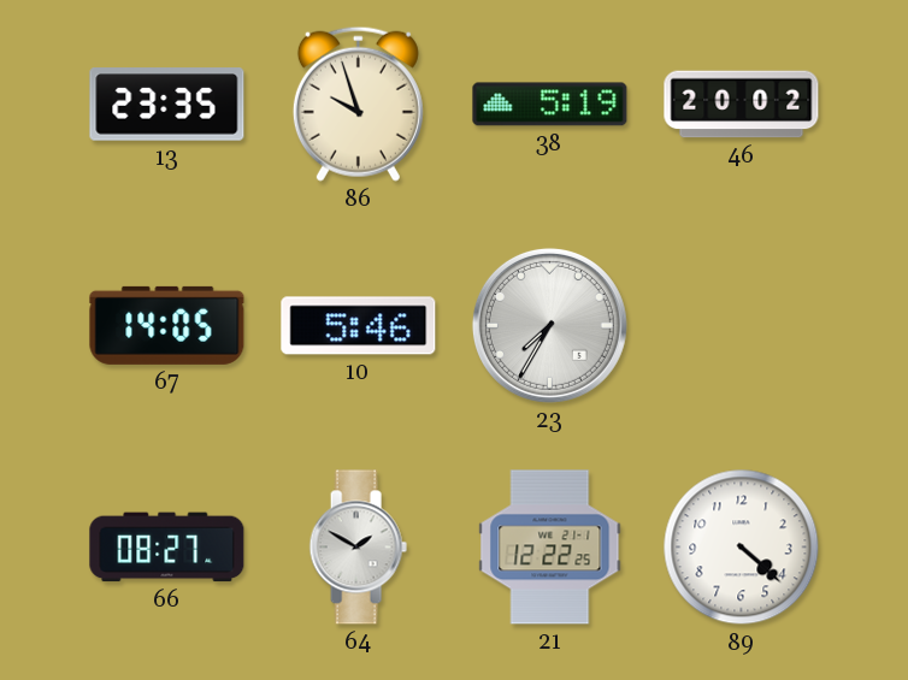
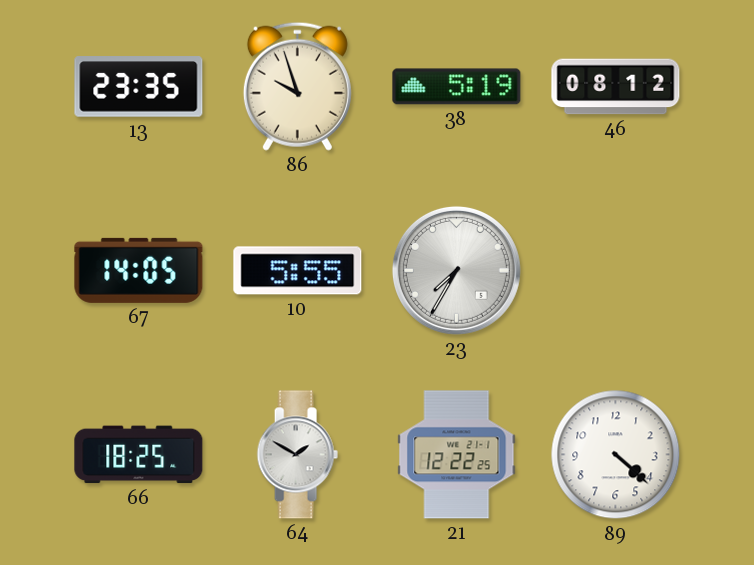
46: 20:02 -> 08:12 (616, 87)
10: 5:46 -> 5:55 (298, 271)
66: 08:27 -> 18:25 (139, 455)
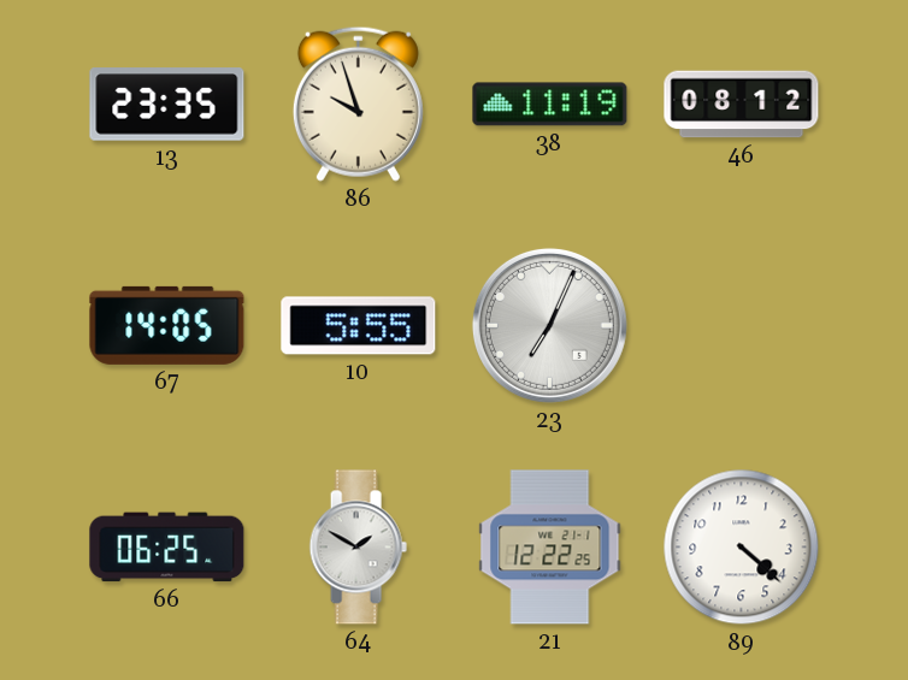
38: 5:19 -> 11:19 (550, 105)
23: 7:35 -> 7:04 (549, 325)
66: 18:25 -> 06:25 (167, 548)
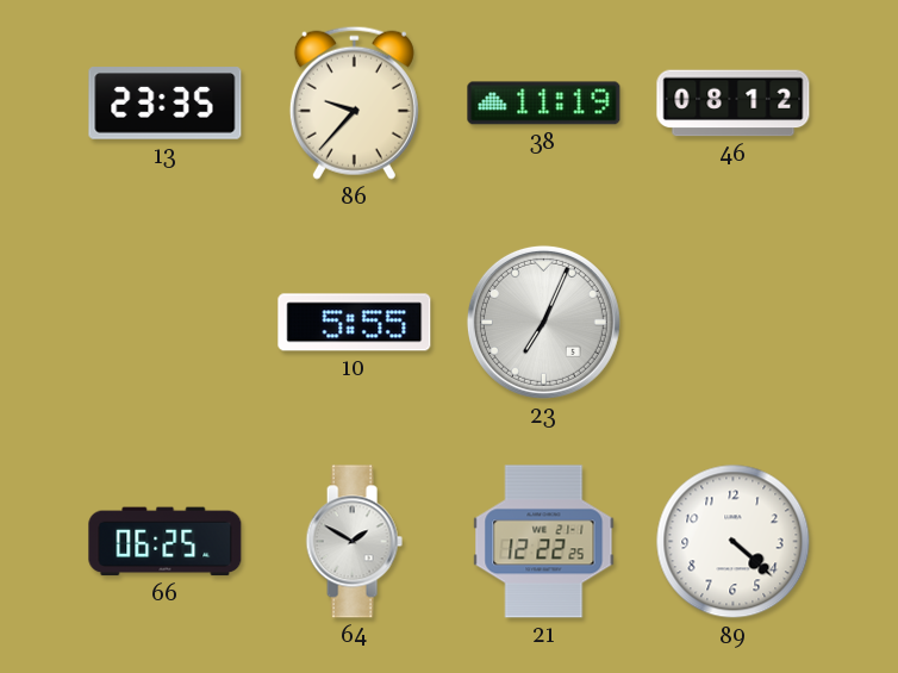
86: 9:57 -> 9:37 (354, 102)
67: 14:05 -> none (167, 325)
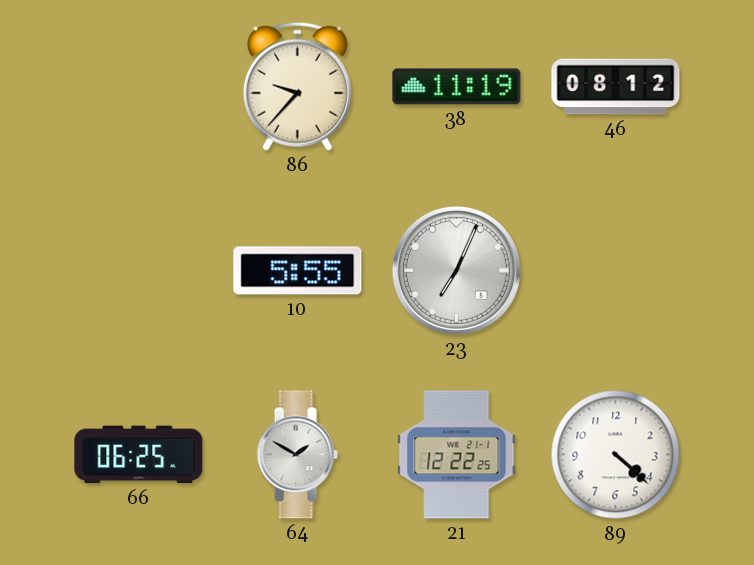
13: 23:35 -> none (166, 104)
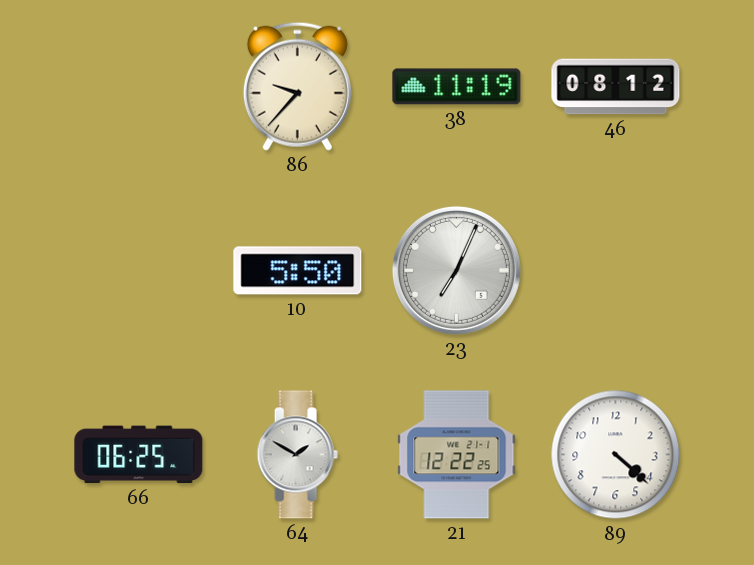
10: 5:55 -> 5:50 (298, 271)
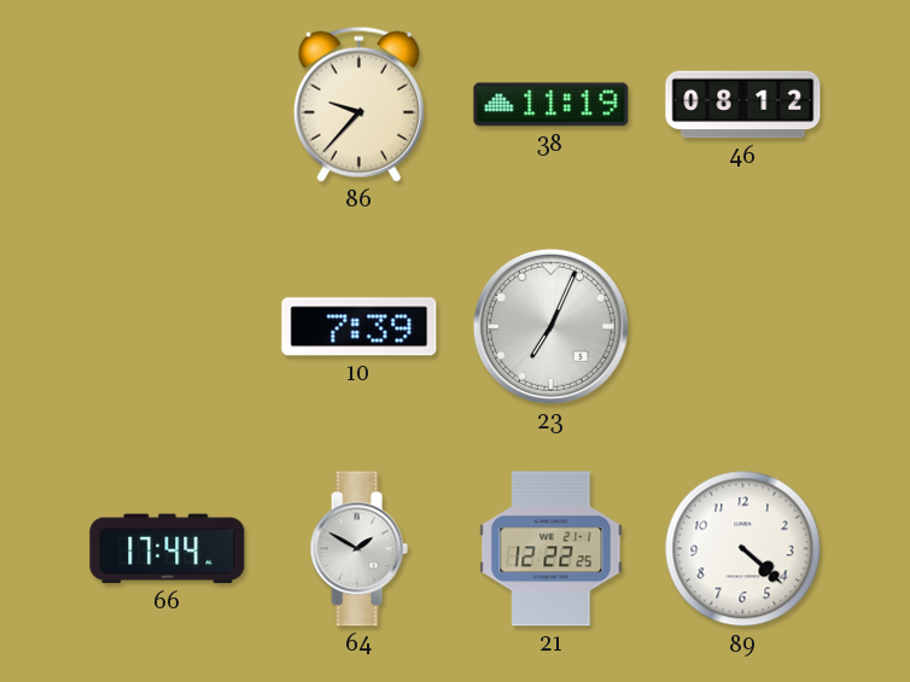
10: 5:50 -> 7:39 (360, 327)
66: 06:25 -> 17:44 (168, 549)
